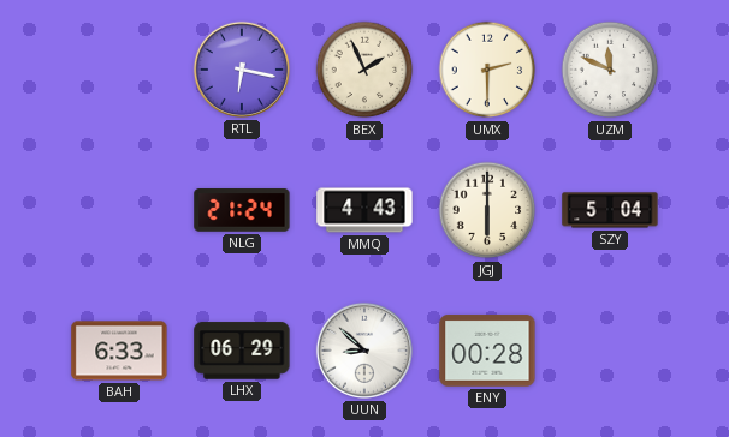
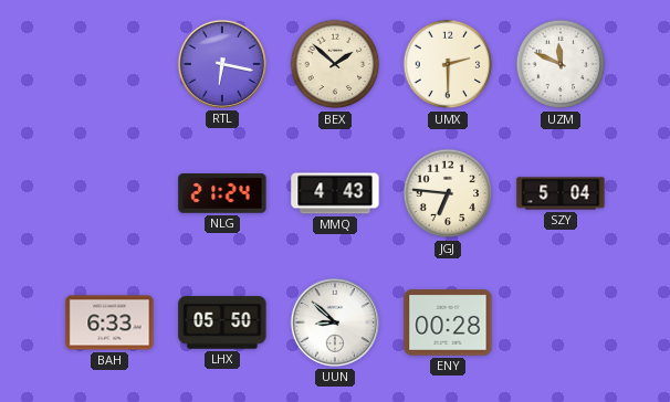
BEX: 1:56 -> 1:52 (335, 64)
JGJ: 6:00 -> 6:46 (448, 193)
LHX: 06:29 -> 05:50 (222, 322)
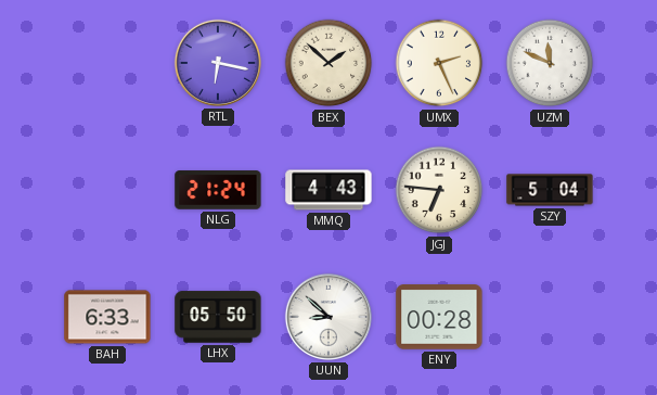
UMX: 2:30 -> 2:26 (439, 63)
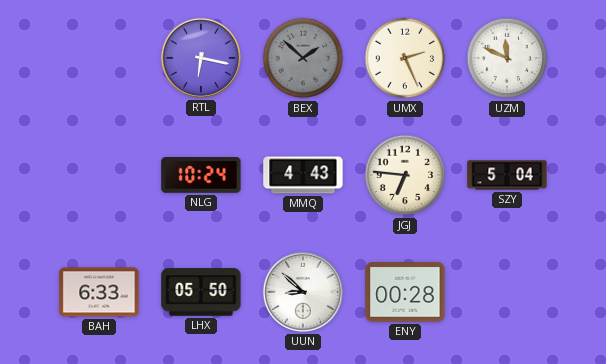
BEX dial: cream -> grey (303, 58)
NLG: 21:24 -> 10:24 (201, 175)
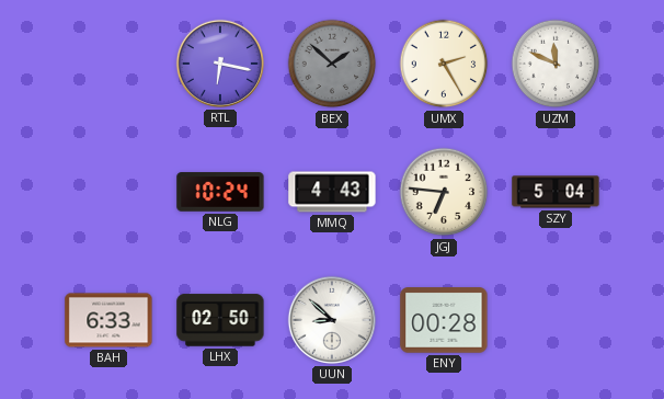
UMX: 2:26 -> 2:25 (444, 64)
LHX: 05:50 -> 02:50 (220, 320)
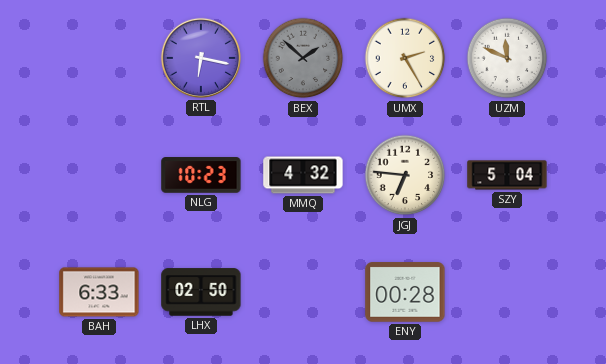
NLG: 10:24 -> 10:23 (201, 175)
MMQ: 4:43 -> 4:32 (303, 175)
UUN: 8:52 -> none (332, 320)
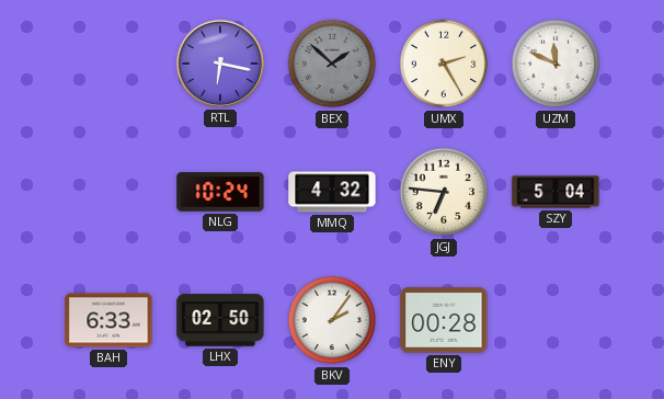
NLG: 10:23 -> 10:24 (220, 192)
BKV: none -> 2:06 (332, 320)
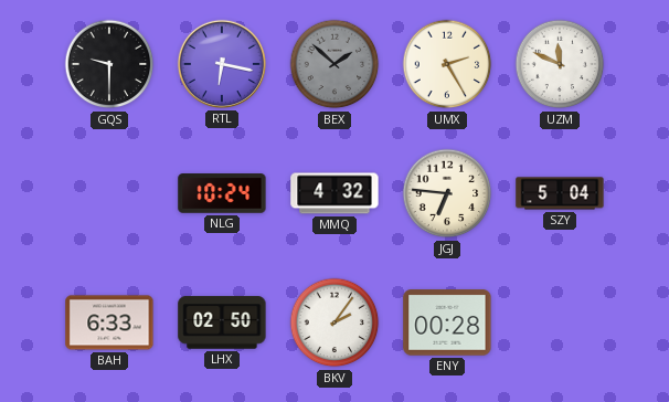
GQS: none -> 9:30 (109, 64)
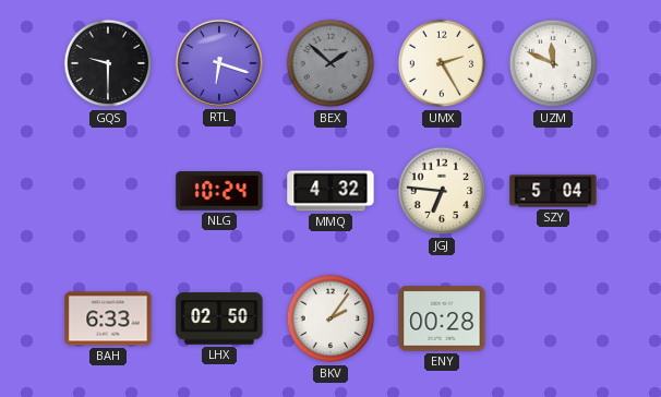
RTL: 6:17 -> 6:18 (219, 63)
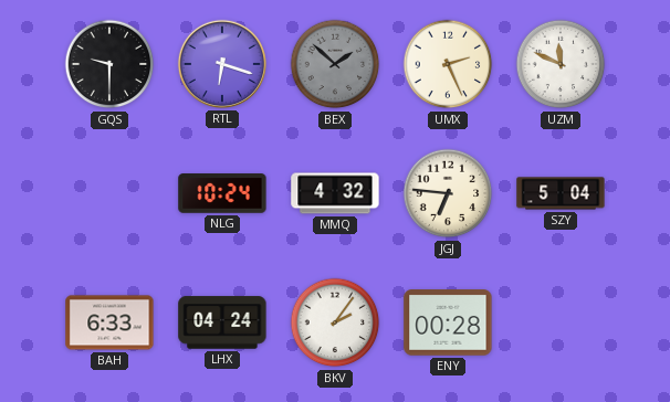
UMX: 2:25 -> 2:26 (448, 64)
LHX: 02:50 -> 04:24 (222, 322)
